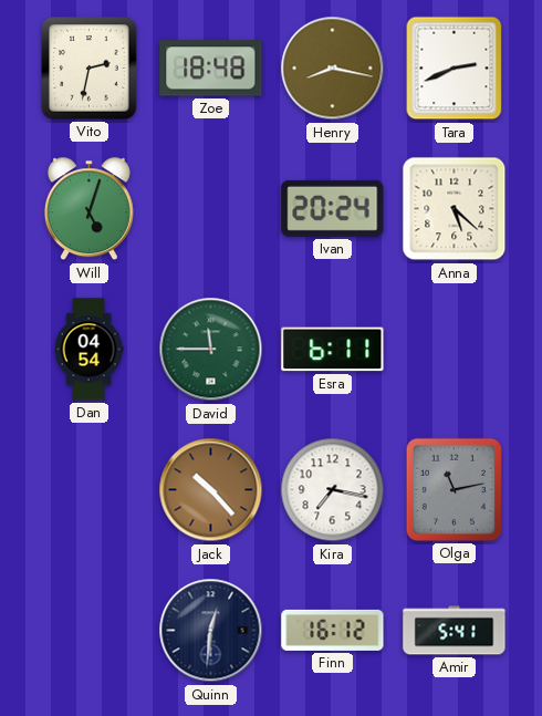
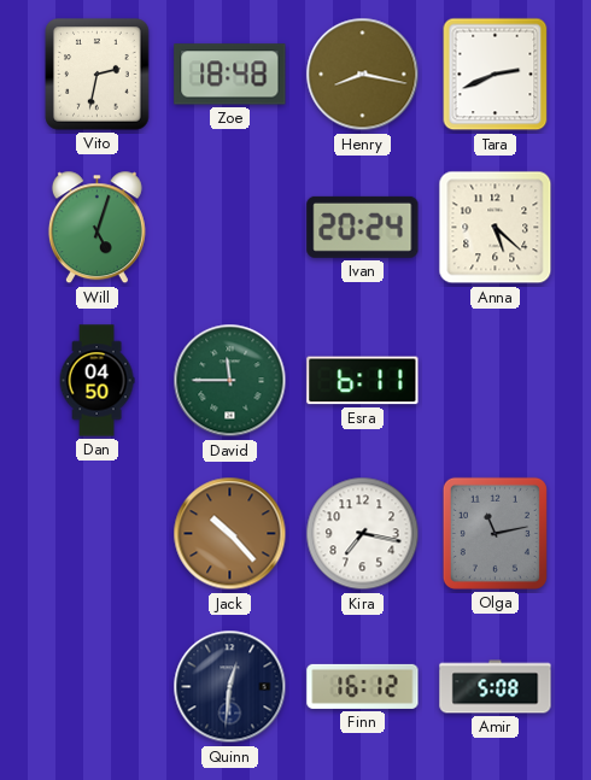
Dan: 04:54 -> 04:50 (96, 381)
Amir: 5:41 -> 5:08 (496, 687)
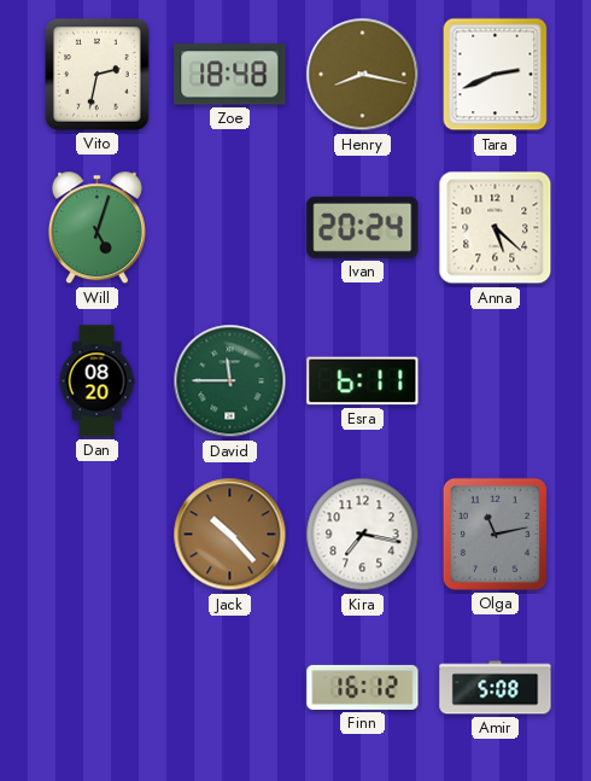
Dan: 04:50 -> 08:20 (96, 381)
Quinn: 12:31 -> none (230, 687)
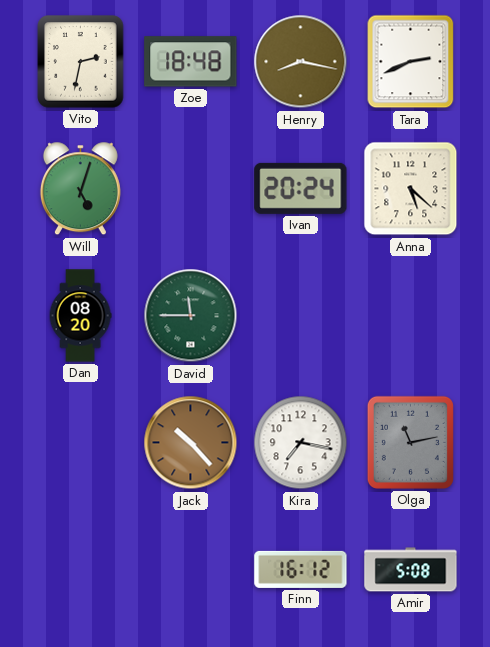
Esra: 6:11 -> none (363, 381)
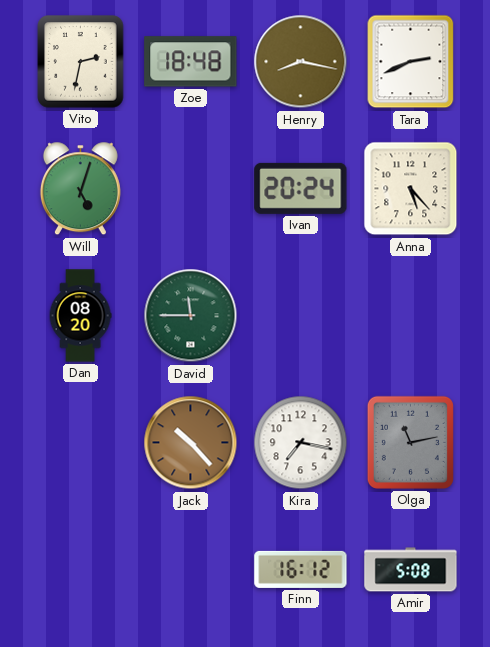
Anna: 5:22 -> 5:23 (411, 189)
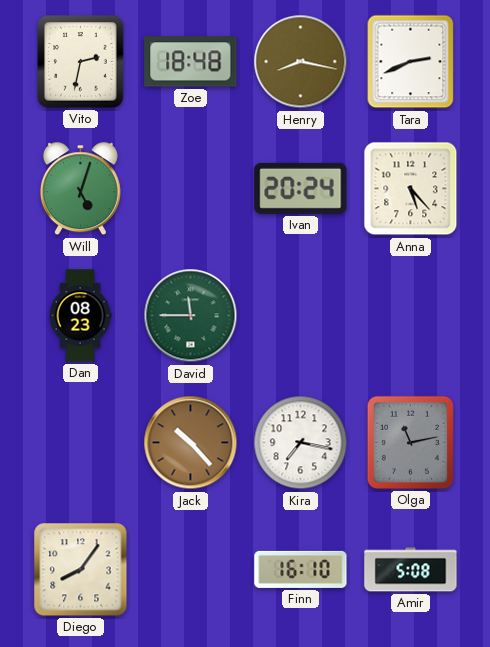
Dan: 08:20 -> 08:23 (80, 316)
Diego: none -> 8:06 (81, 570)
Finn: 16:12 -> 16:10 (301, 569)
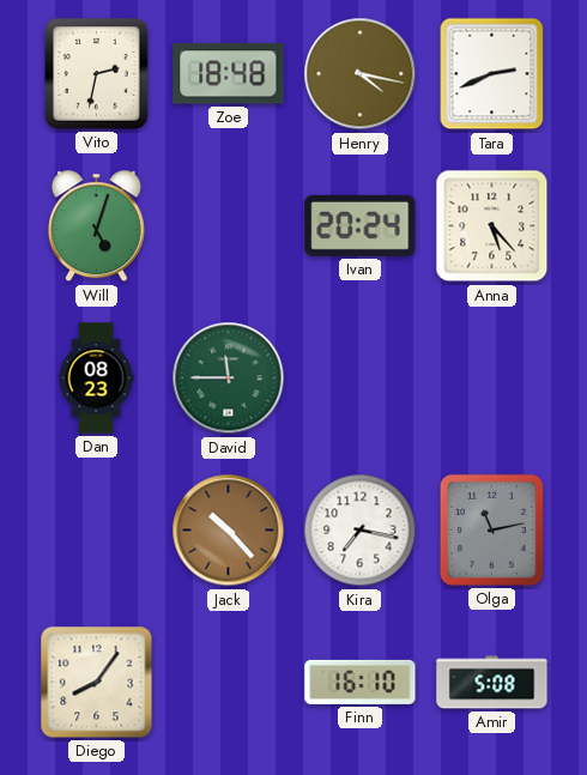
Henry: 8:17 -> 4:17 (361, 74)
